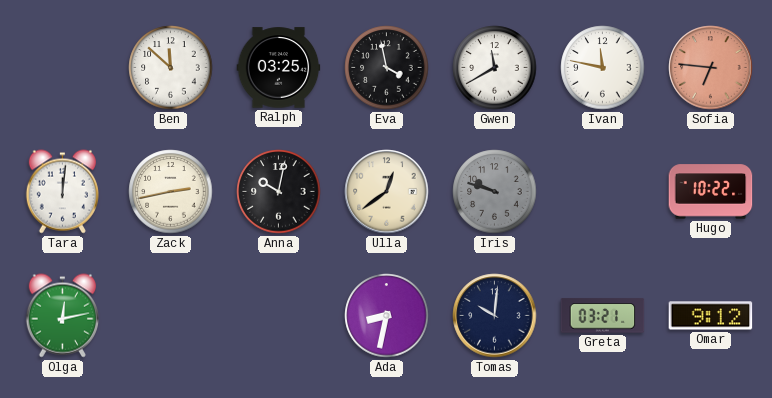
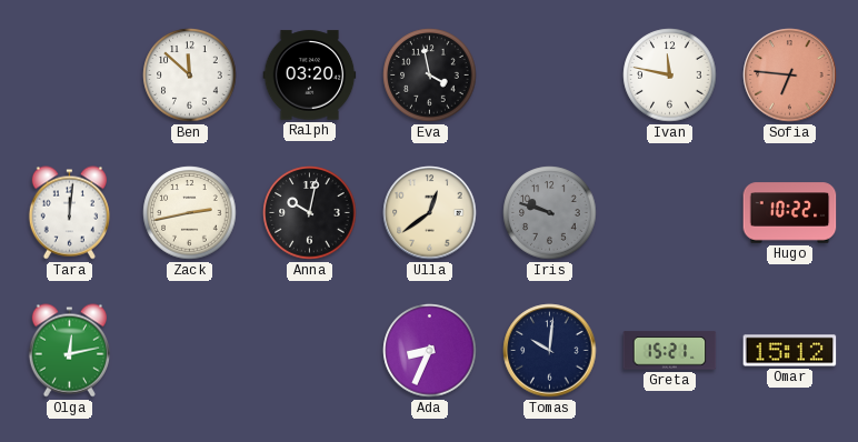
Ralph: 03:25 -> 03:20 (310, 76)
Gwen: 11:40 -> none (495, 68)
Ada: 8:32 -> 8:34 (430, 351)
Greta: 03:21 -> 15:21 (670, 351)
Omar: 9:12 -> 15:12 (790, 351)
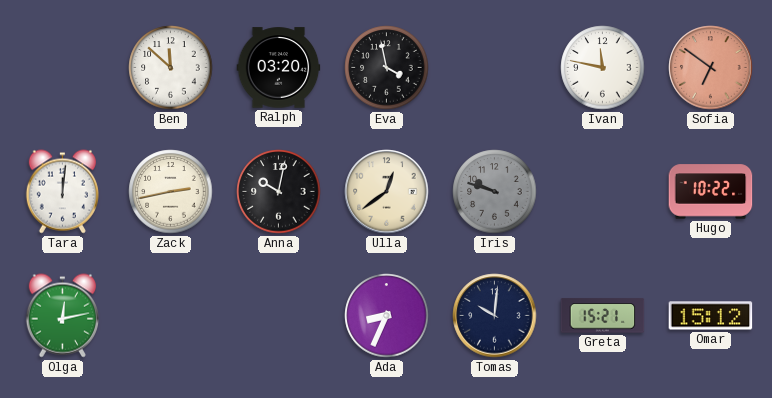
Sofia: 6:46 -> 6:51 (711, 68)
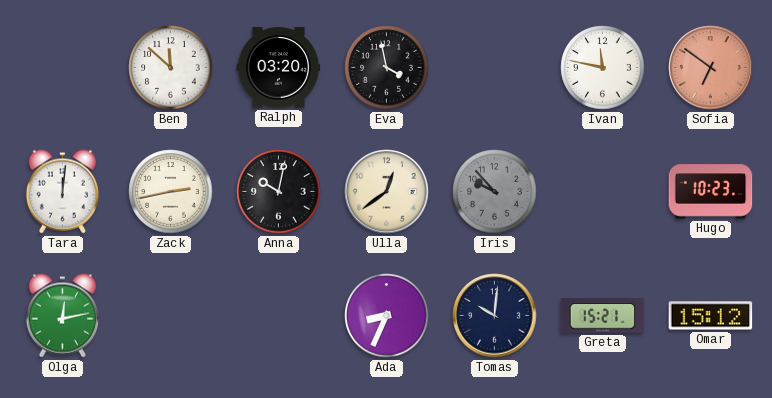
Iris: 9:48 -> 9:53 (495, 192)
Hugo: 10:22 -> 10:23 (711, 192)
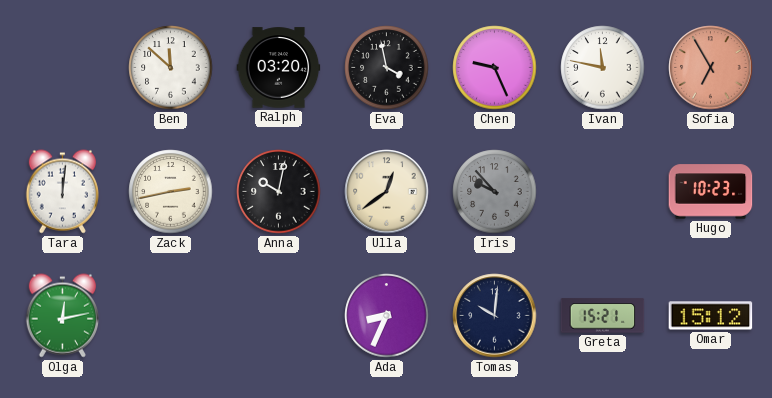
Chen: none -> 9:26 (495, 68)
Sofia: 6:51 -> 6:55 (711, 68)
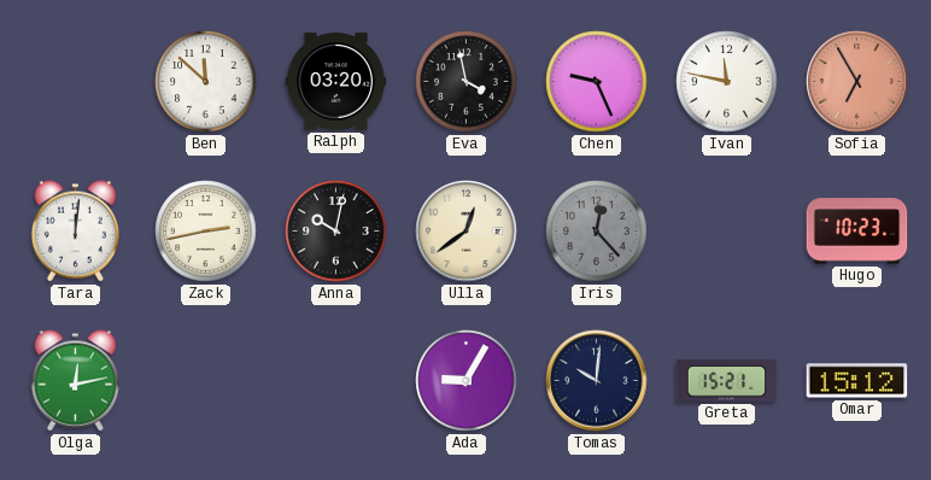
Iris: 9:53 -> 12:23 (597, 232)
Ada: 8:34 -> 9:05 (467, 381)
